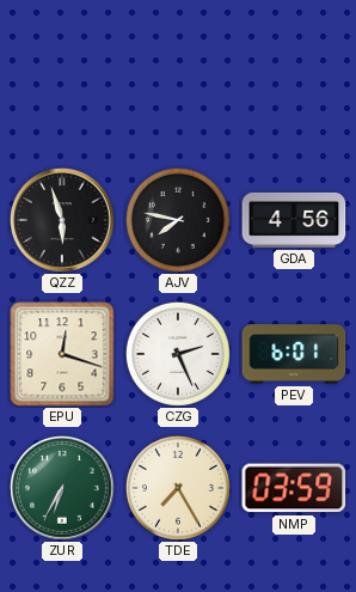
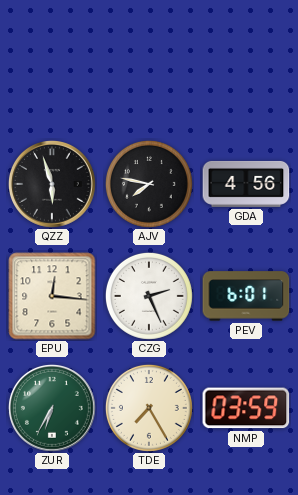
EPU: 12:18 -> 12:16 (52, 296)
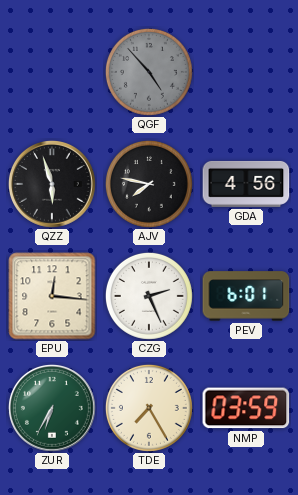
QGF: none -> 4:53 (149, 72)
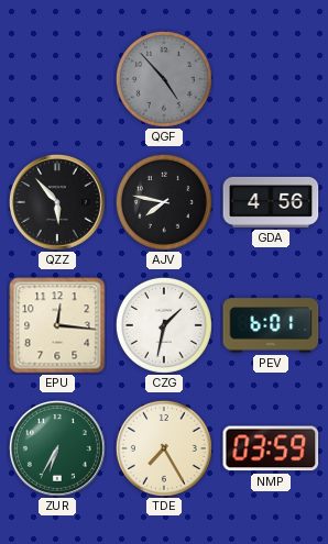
QZZ: 5:57 -> 5:53 (57, 202)
CZG: 2:26 -> 1:32 (164, 325)
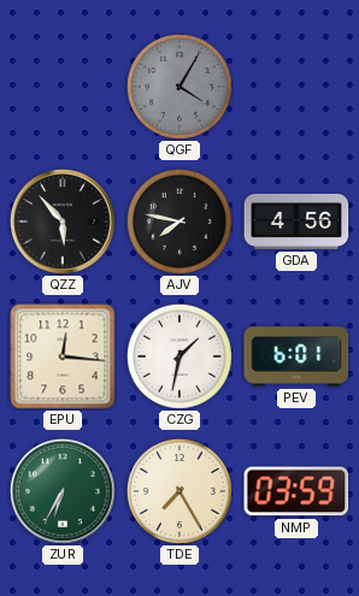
QGF: 4:53 -> 4:05 (179, 87)
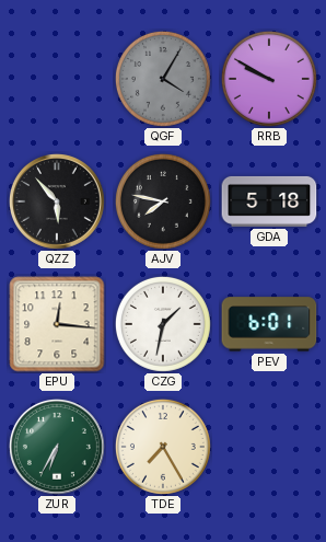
RRB: none -> 9:50 (269, 79)
GDA: 4:56 -> 5:18 (269, 201)
NMP: 03:59 -> none (296, 491)
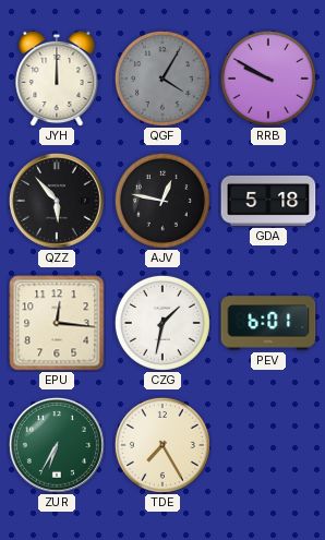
JYH: none -> 12:00 (57, 79)
AJV: 7:47 -> 12:47 (162, 201)
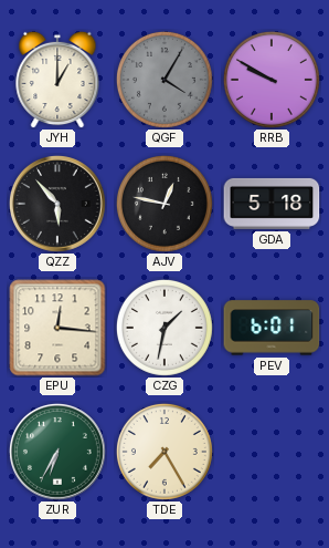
JYH: 12:00 -> 1:00 (57, 80)
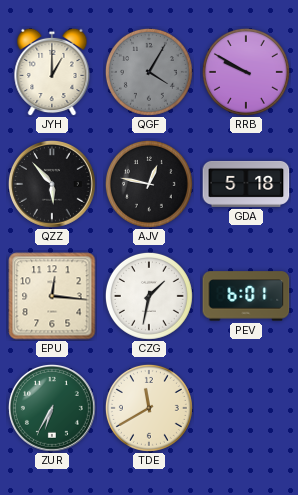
TDE: 7:25 -> 11:40 (149, 408)
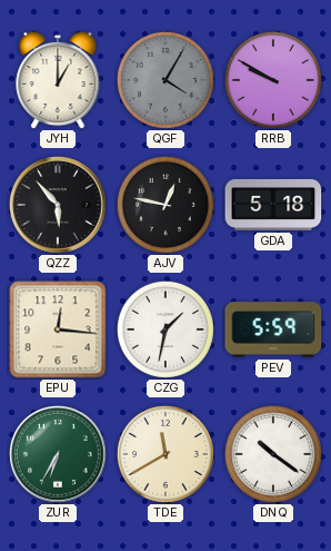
PEV: 6:01 -> 5:59 (273, 329)
DNQ: none -> 10:21 (273, 454)
